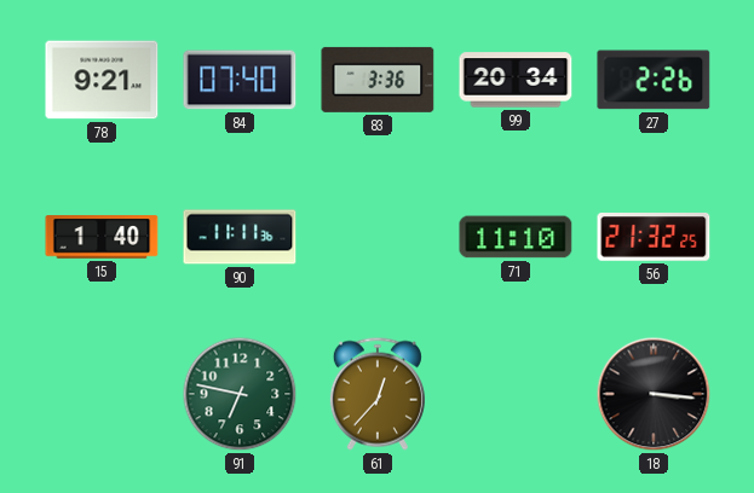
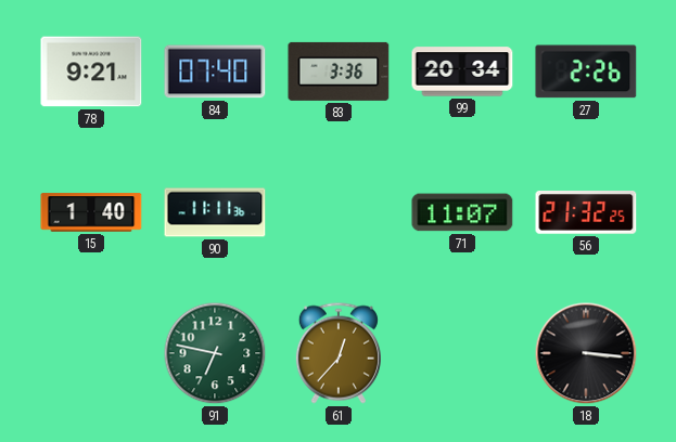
71: 11:10 -> 11:07 (462, 212)
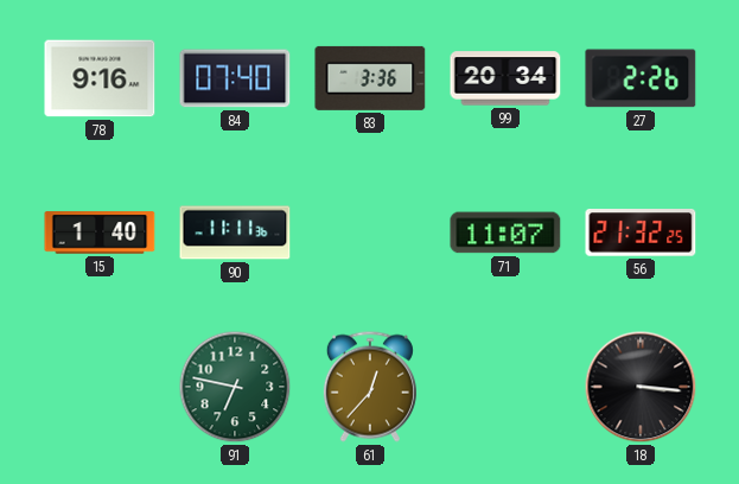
78: 9:21 -> 9:16 (100, 78)
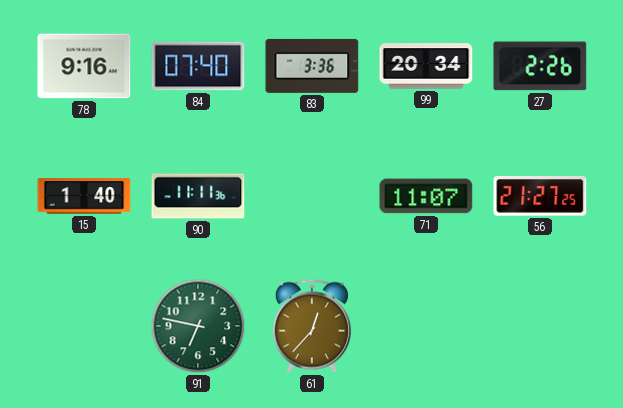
56: 21:32 -> 21:27 (540, 197)
18: 3:16 -> none (641, 387)
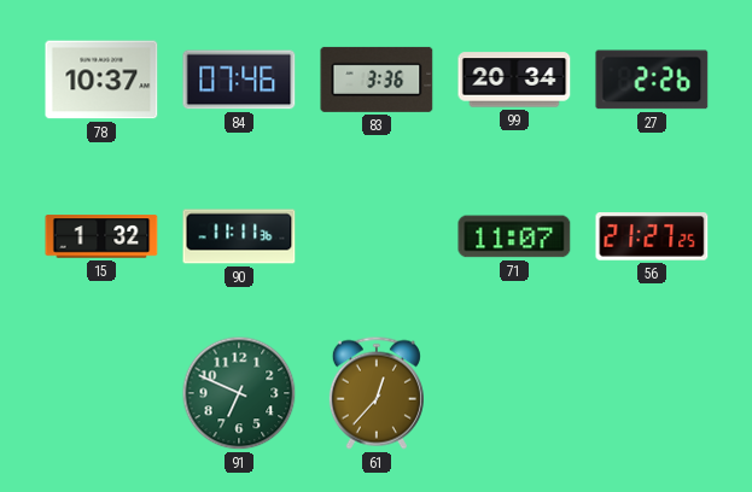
78: 9:16 -> 10:37 (101, 80)
84: 07:40 -> 07:46 (239, 80)
15: 1:40 -> 1:32 (101, 236)
91: 6:47 -> 6:49 (239, 393)
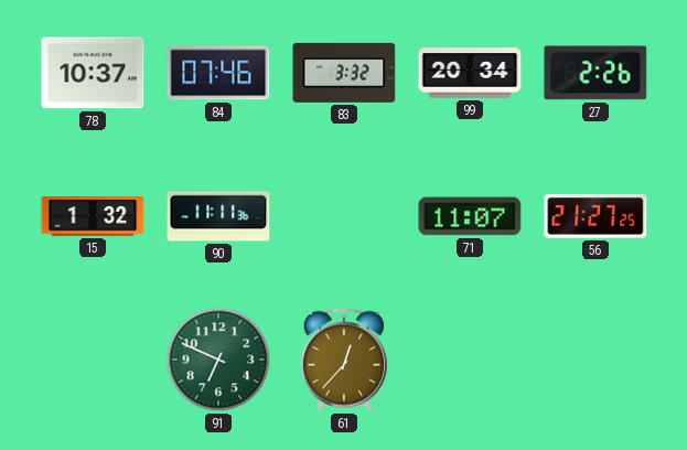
83: 3:36 -> 3:32 (344, 73)
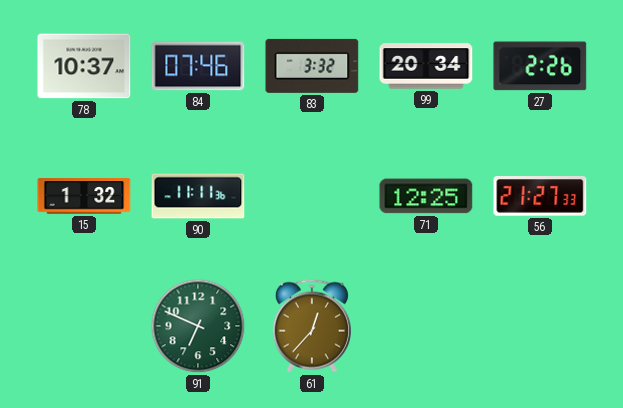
71: 11:07 -> 12:25 (426, 196)
56: 21:27:25 -> 21:27:33 (540, 197)
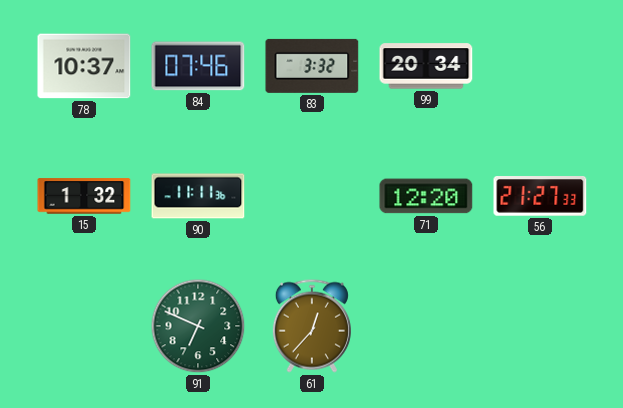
27: 2:26 -> none (540, 66)
71: 12:25 -> 12:20 (426, 196)
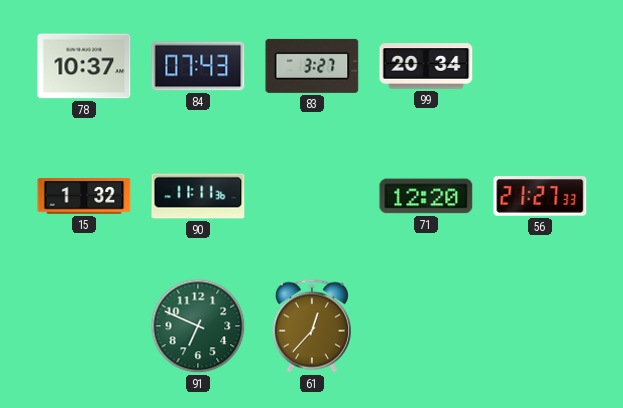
84: 07:46 -> 07:43 (198, 66)
83: 3:32 -> 3:27 (312, 66)
